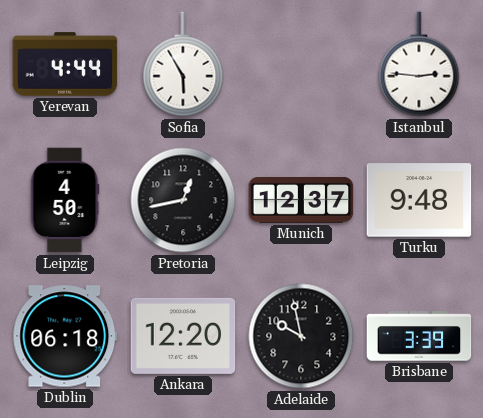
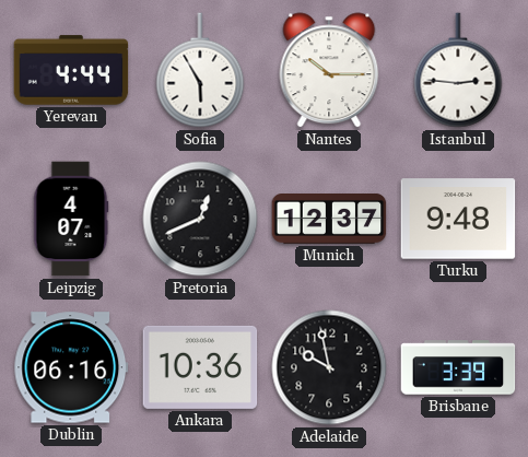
Nantes: none -> 10:15 (329, 70)
Leipzig: 4:50 -> 4:07 (71, 219)
Pretoria: 12:43 -> 12:41 (200, 219)
Dublin: 06:18 -> 06:16 (71, 367)
Ankara: 12:20 -> 10:36 (200, 367)
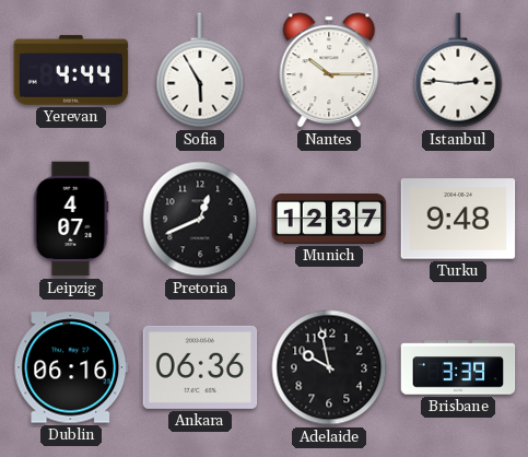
Ankara: 10:36 -> 06:36 (200, 367)
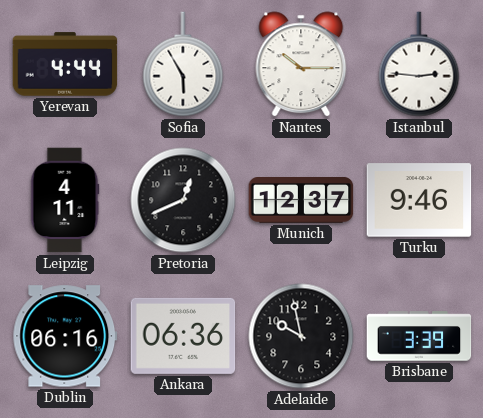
Leipzig: 4:07 -> 4:11 (65, 200)
Turku: 9:48 -> 9:46 (419, 200)
